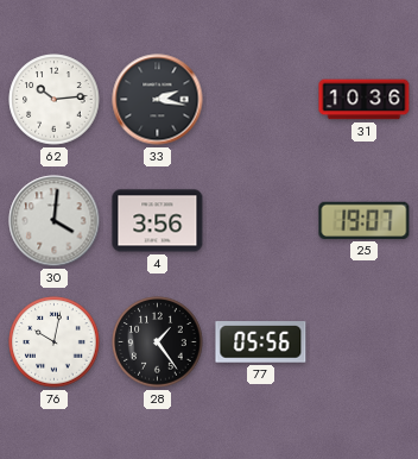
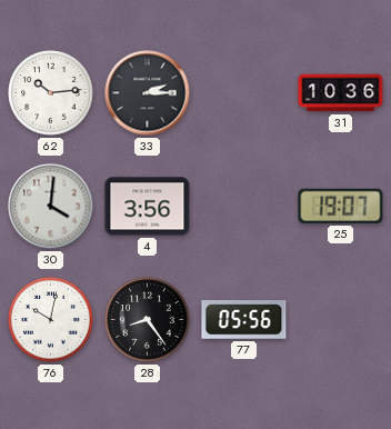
33: 2:17 -> 2:15 (148, 93)
28: 1:24 -> 8:24 (148, 320)
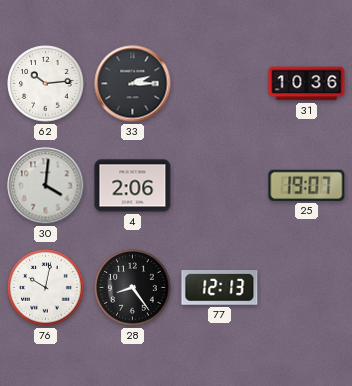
4: 3:56 -> 2:06 (133, 186)
77: 05:56 -> 12:13 (220, 288)
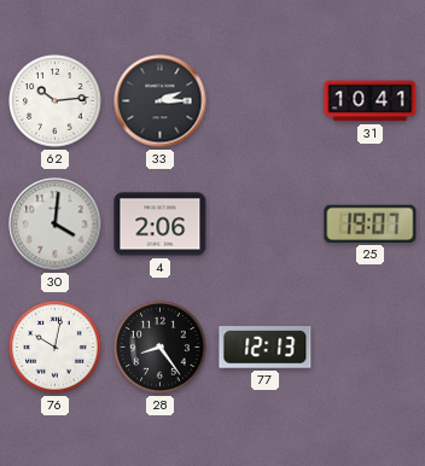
31: 10:36 -> 10:41 (371, 101)
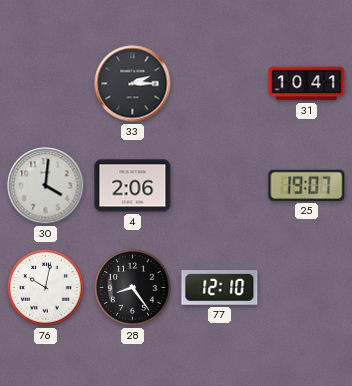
62: 10:14 -> none (56, 101)
77: 12:13 -> 12:10 (220, 288)
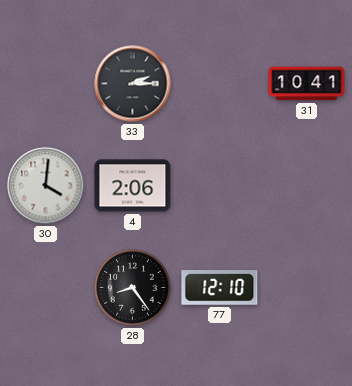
25: 19:07 -> none (307, 185)
76: 10:02 -> none (46, 288)
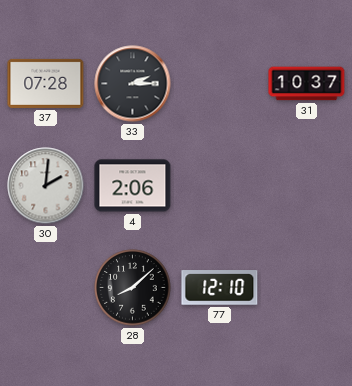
37: none -> 07:28 (46, 83)
31: 10:41 -> 10:37 (307, 84)
30: 4:01 -> 2:01 (46, 186)
28: 8:24 -> 8:08 (133, 288)
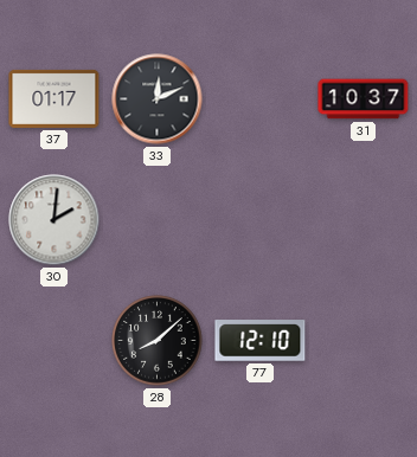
37: 07:28 -> 01:17 (54, 98)
33: 2:15 -> 12:11 (158, 99)
4: 2:06 -> none (133, 186)
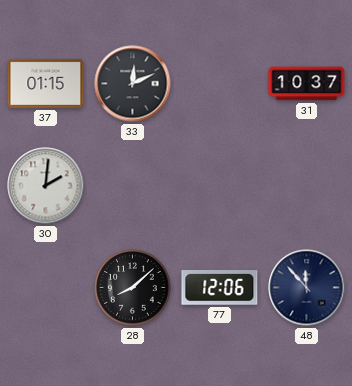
37: 01:17 -> 01:15 (46, 83)
77: 12:10 -> 12:06 (220, 288)
48: none -> 11:53 (307, 288)
